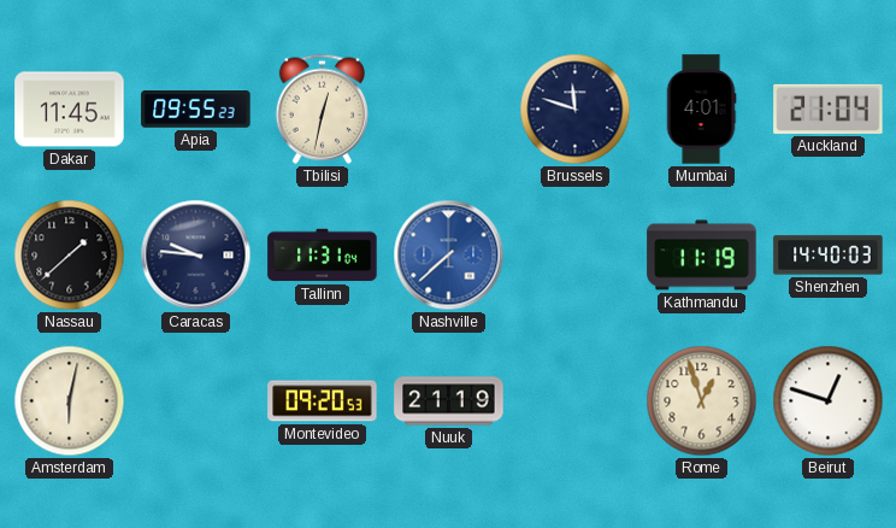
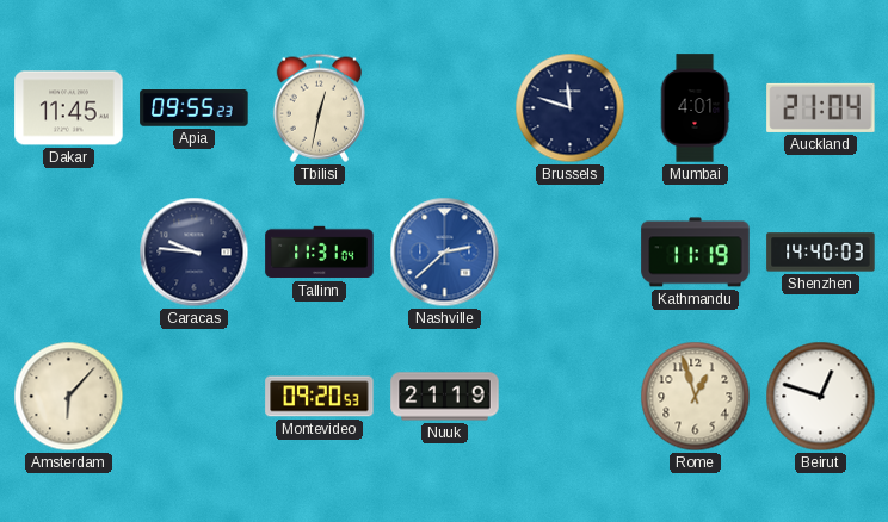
Nassau: 1:38 -> none (70, 256)
Nashville: 7:38 -> 2:38 (445, 253)
Amsterdam: 6:02 -> 6:07 (69, 397)
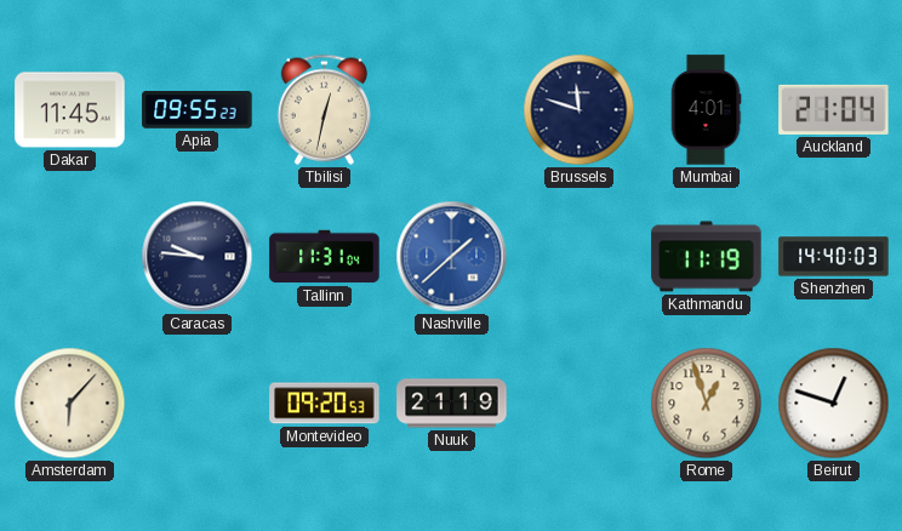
Nashville: 2:38 -> 1:38 (452, 257)
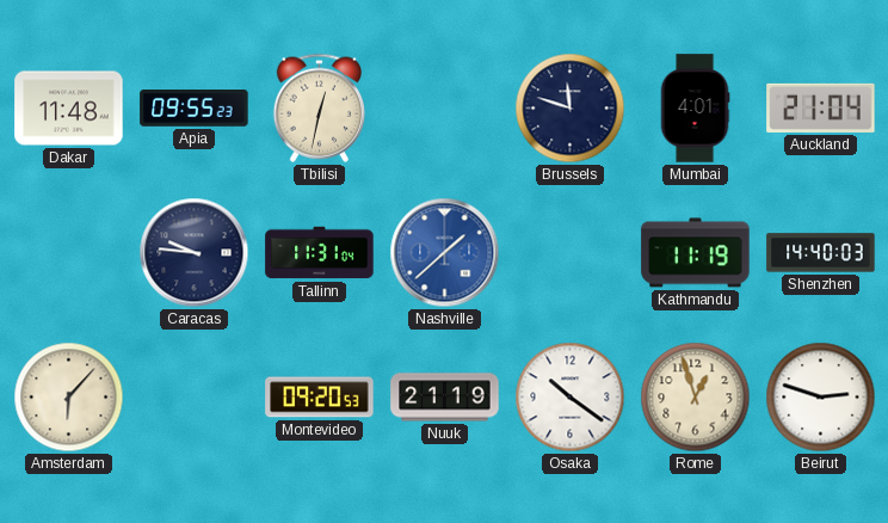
Dakar: 11:45 -> 11:48 (69, 109)
Osaka: none -> 10:21 (571, 398)
Beirut: 12:48 -> 2:48 (821, 398)
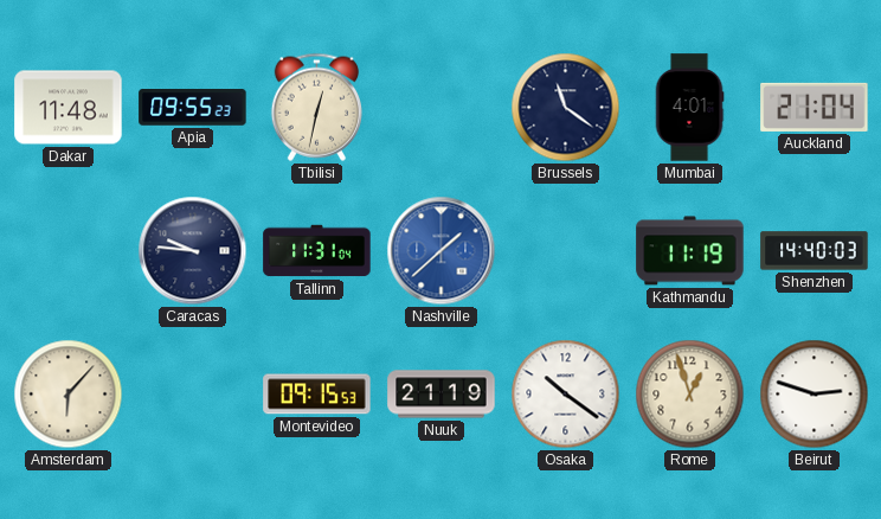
Brussels: 11:48 -> 11:21 (566, 108)
Montevideo: 09:20 -> 09:15 (317, 395)
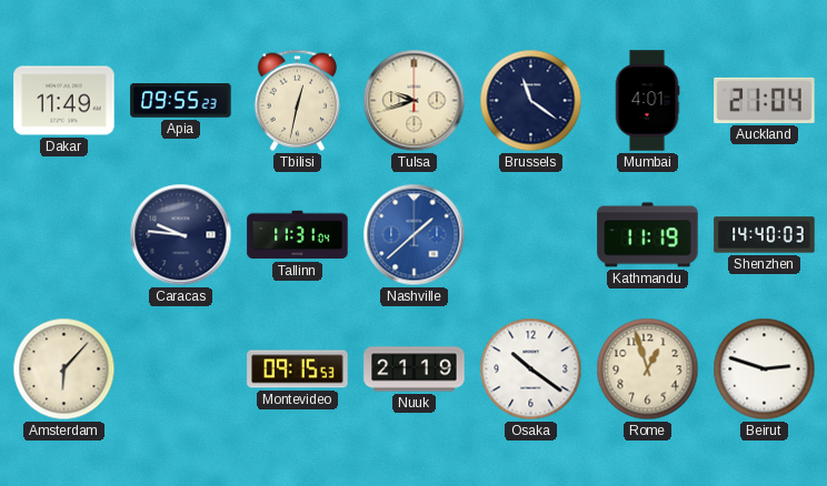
Dakar: 11:48 -> 11:49 (64, 101)
Tulsa: none -> 9:42 (415, 101)
